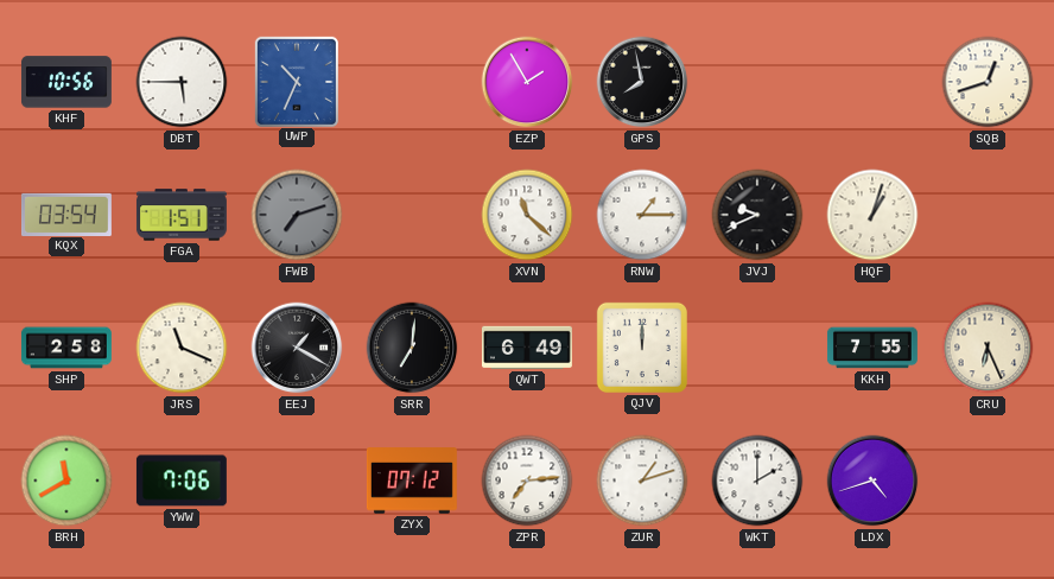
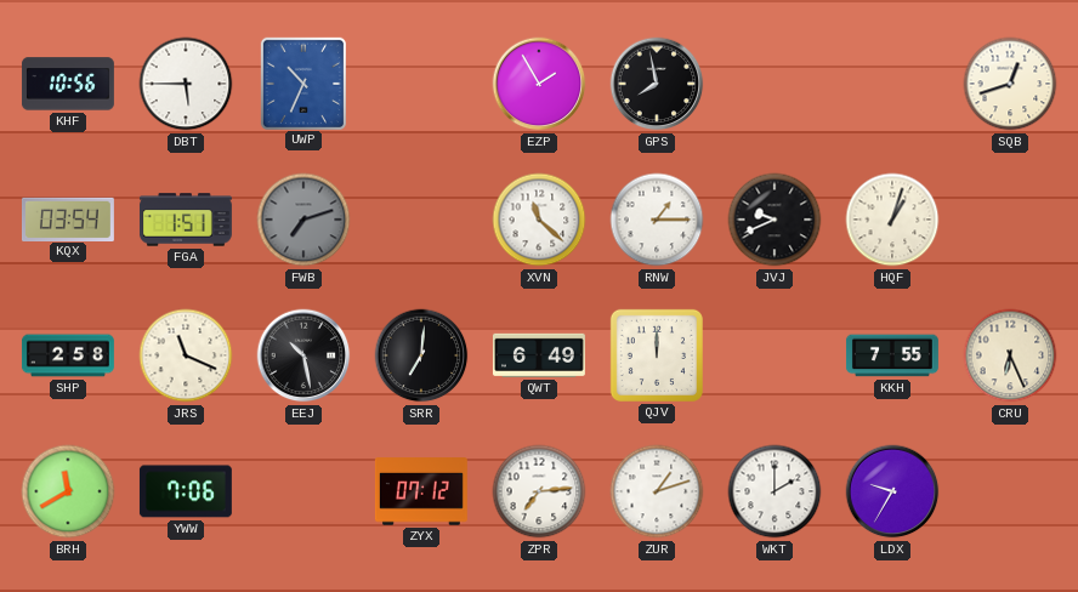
EEJ: 1:20 -> 10:28 (303, 355)
LDX: 4:42 -> 9:35 (892, 491)
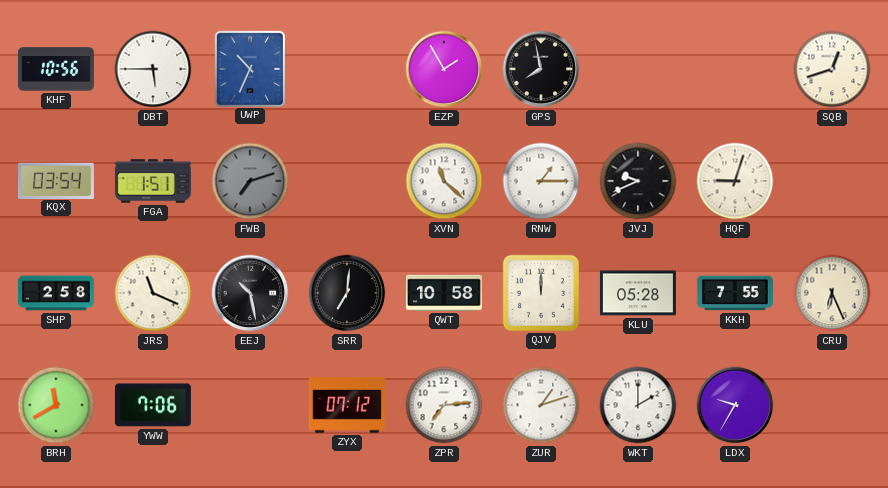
HQF: 1:03 -> 9:03 (735, 181)
QWT: 6:49 -> 10:58 (444, 293)
KLU: none -> 05:28 (638, 293)
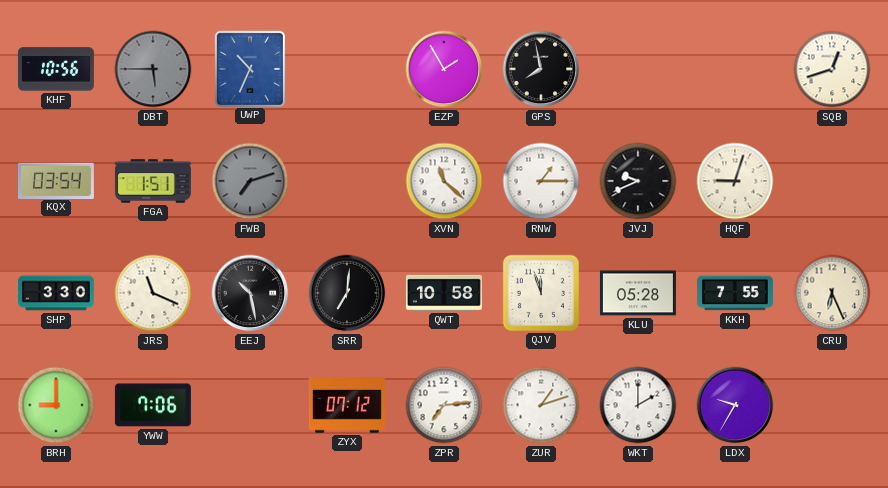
DBT dial: white -> grey (153, 69)
SHP: 2:58 -> 3:30 (56, 293)
QJV: 12:00 -> 11:57 (541, 293)
BRH: 11:40 -> 9:00 (56, 405)
